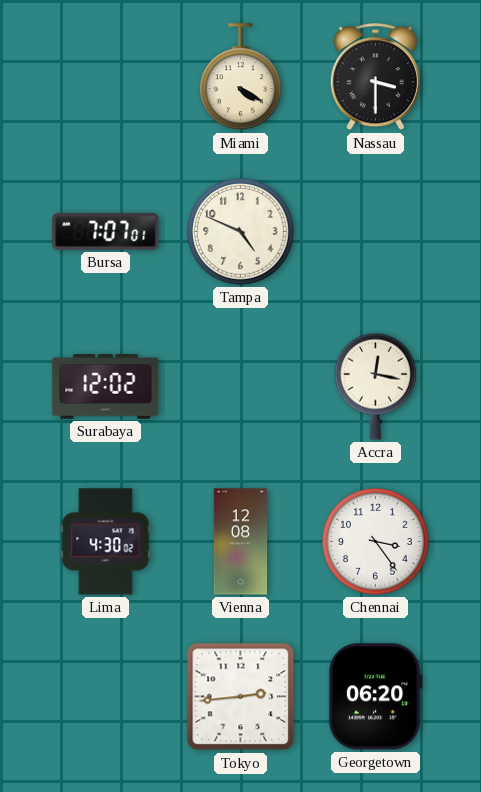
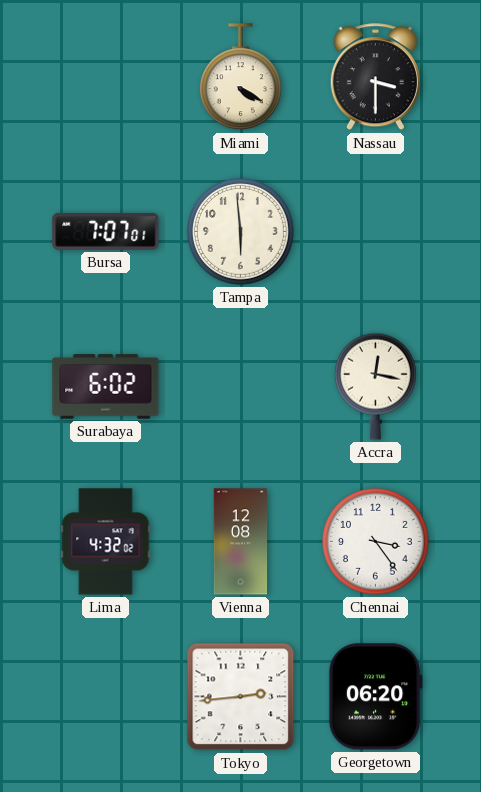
Tampa: 4:49 -> 5:59 (241, 232)
Surabaya: 12:02 -> 6:02 (106, 387)
Lima: 4:30 -> 4:32 (106, 542)
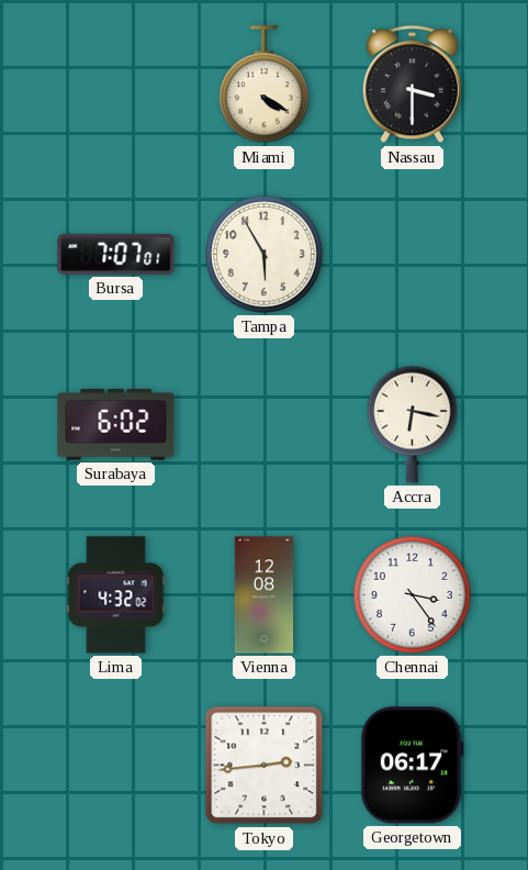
Tampa: 5:59 -> 5:55 (265, 255)
Accra: 12:17 -> 6:17 (412, 424)
Georgetown: 06:20 -> 06:17 (412, 766)
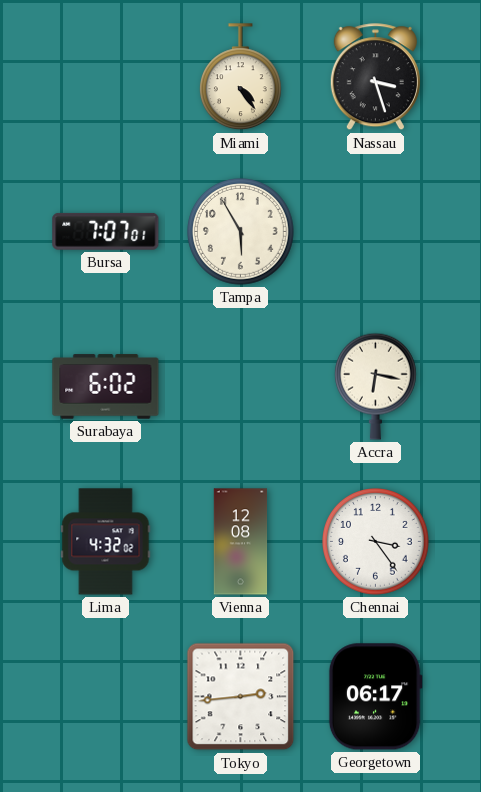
Miami: 4:20 -> 4:24 (240, 77)
Nassau: 3:30 -> 3:27 (375, 77)
